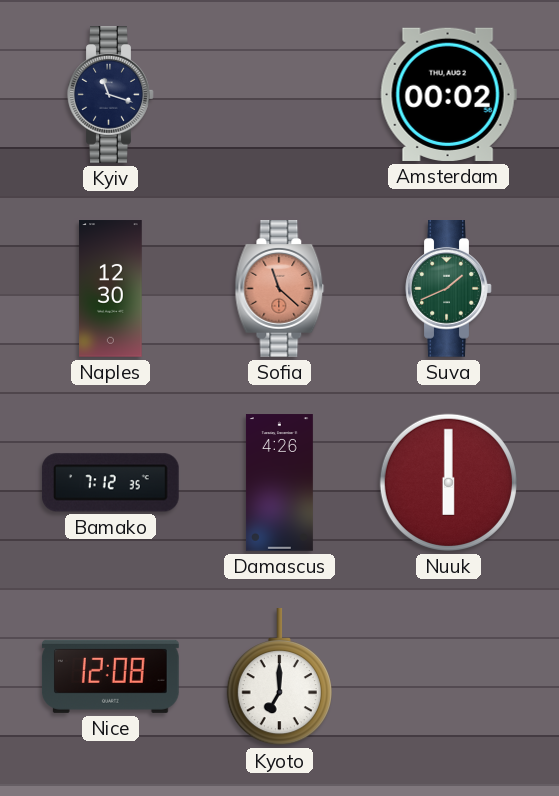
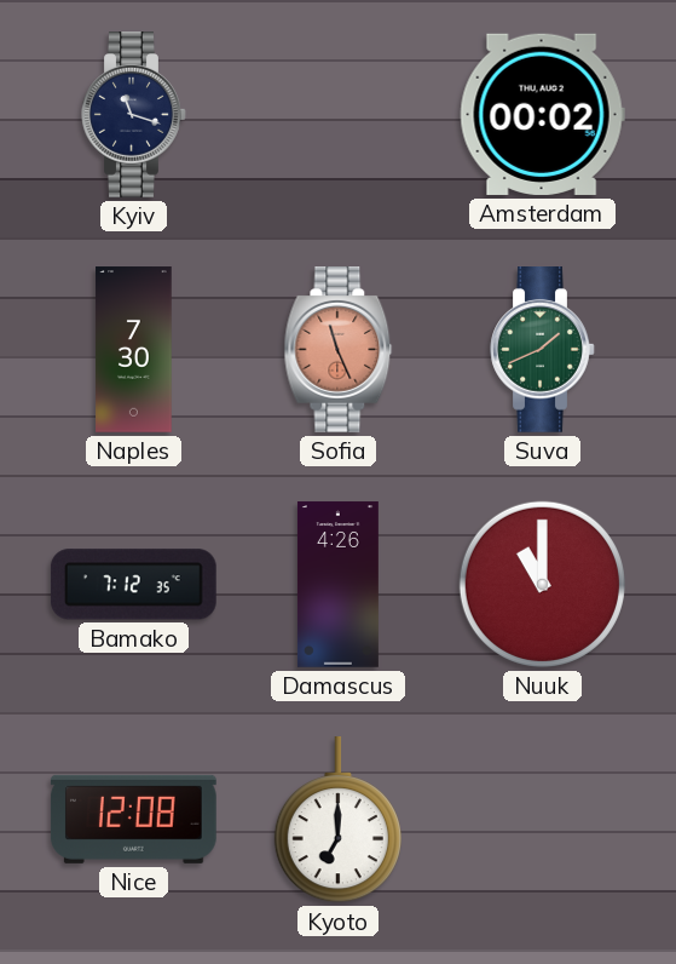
Naples: 12:30 -> 7:30 (134, 350)
Sofia: 11:22 -> 11:26 (339, 350)
Nuuk: 6:00 -> 11:00 (542, 584)
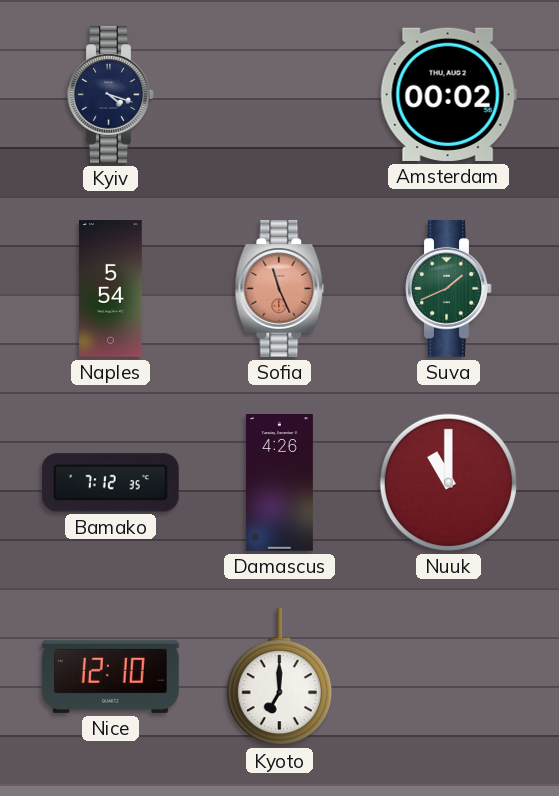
Kyiv: 11:18 -> 4:18 (111, 95)
Naples: 7:30 -> 5:54 (111, 289)
Nice: 12:08 -> 12:10 (111, 676)
